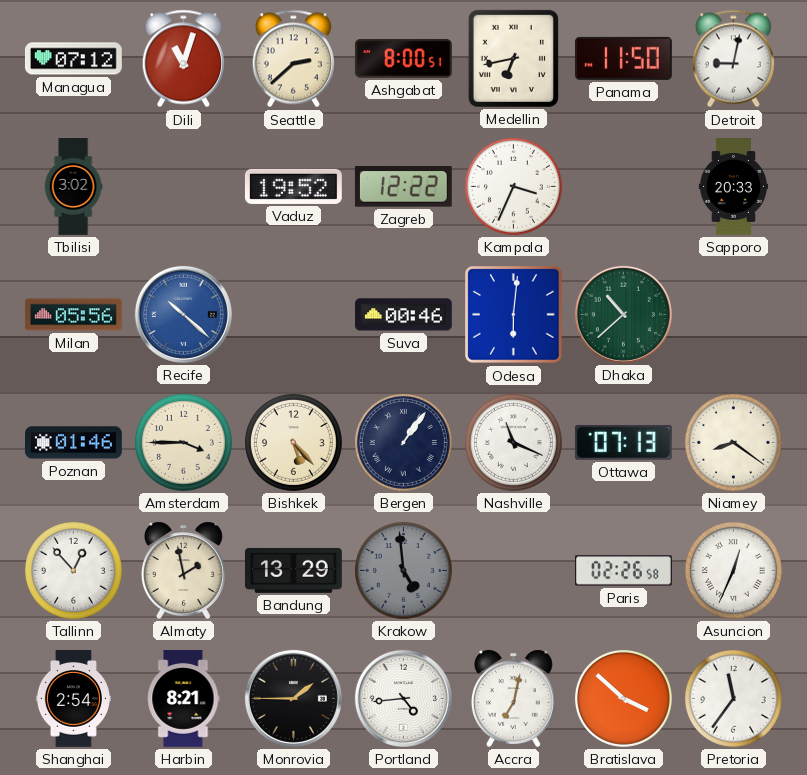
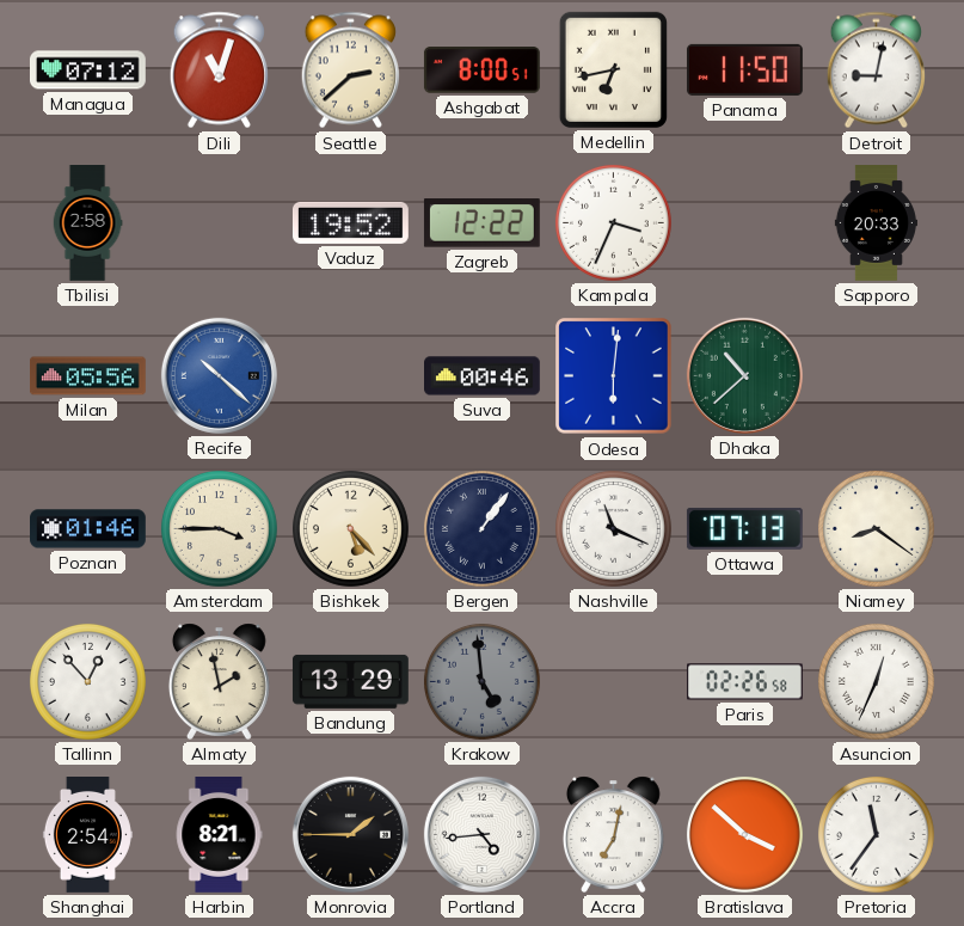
Tbilisi: 3:02 -> 2:58 (87, 223)
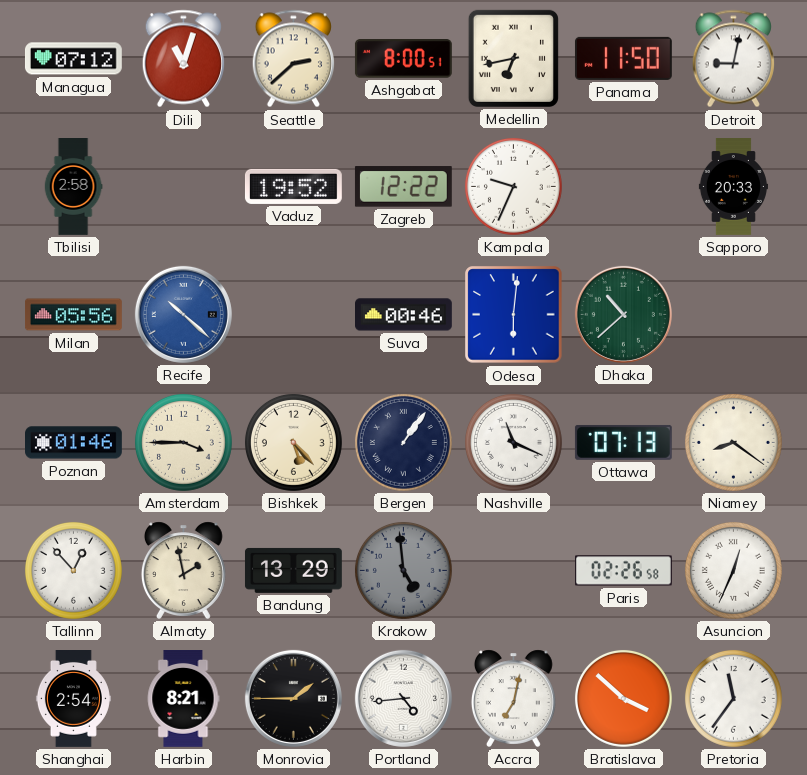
Kampala: 3:34 -> 9:34 (513, 186)
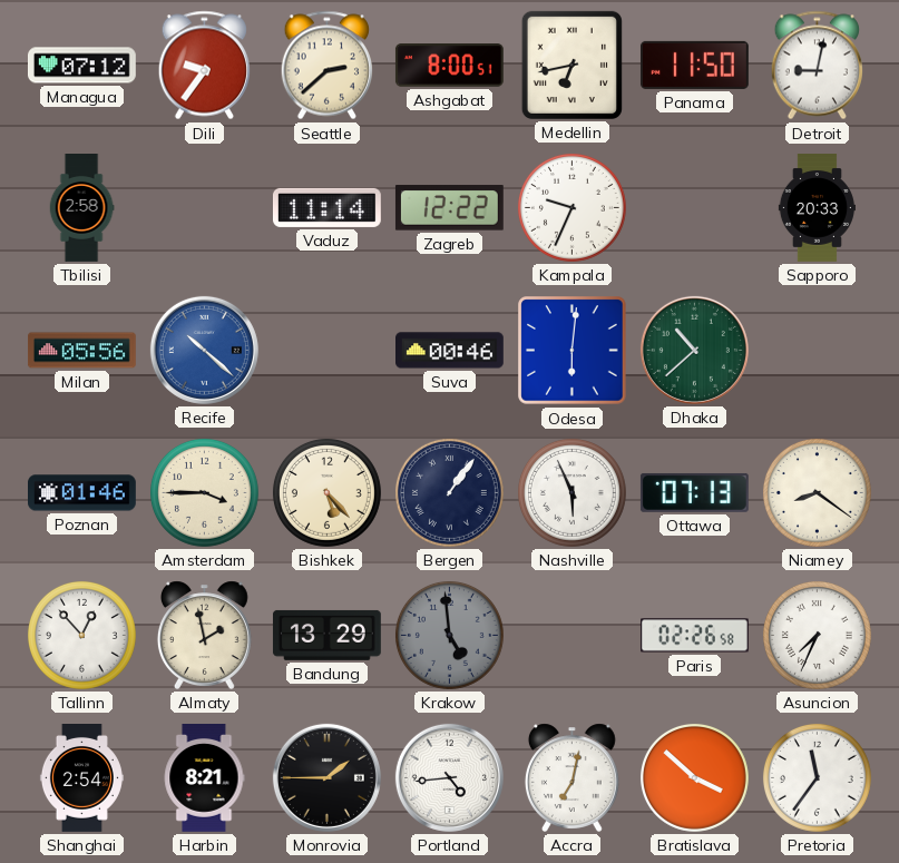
Dili: 11:03 -> 9:36 (204, 66)
Vaduz: 19:52 -> 11:14 (326, 207)
Nashville: 11:19 -> 5:56 (571, 492)
Asuncion: 12:34 -> 7:34 (817, 635)
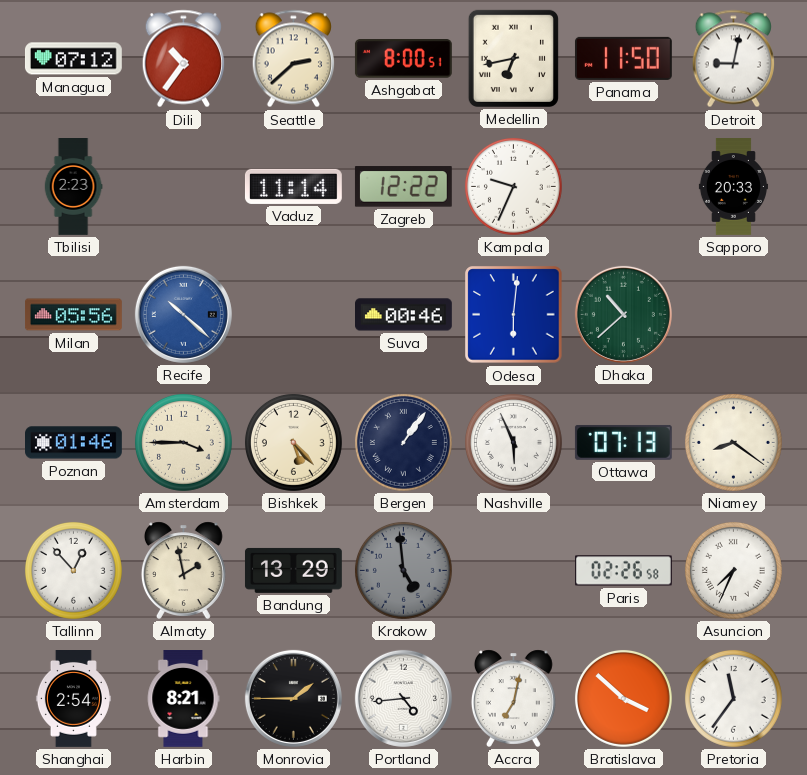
Dili: 9:36 -> 10:36 (183, 59)
Tbilisi: 2:58 -> 2:23 (73, 187)
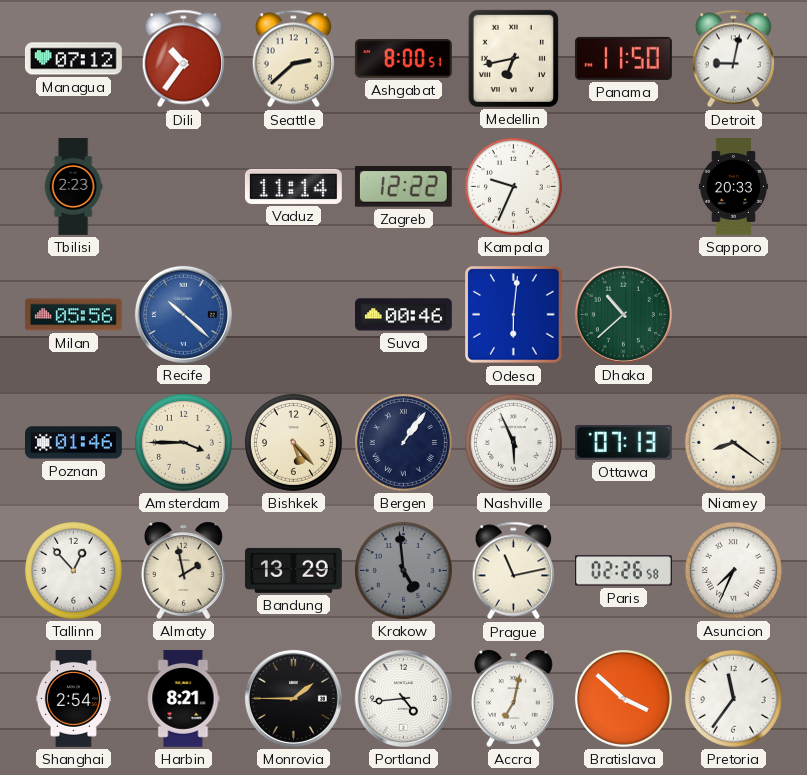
Prague: none -> 11:13 (513, 571)
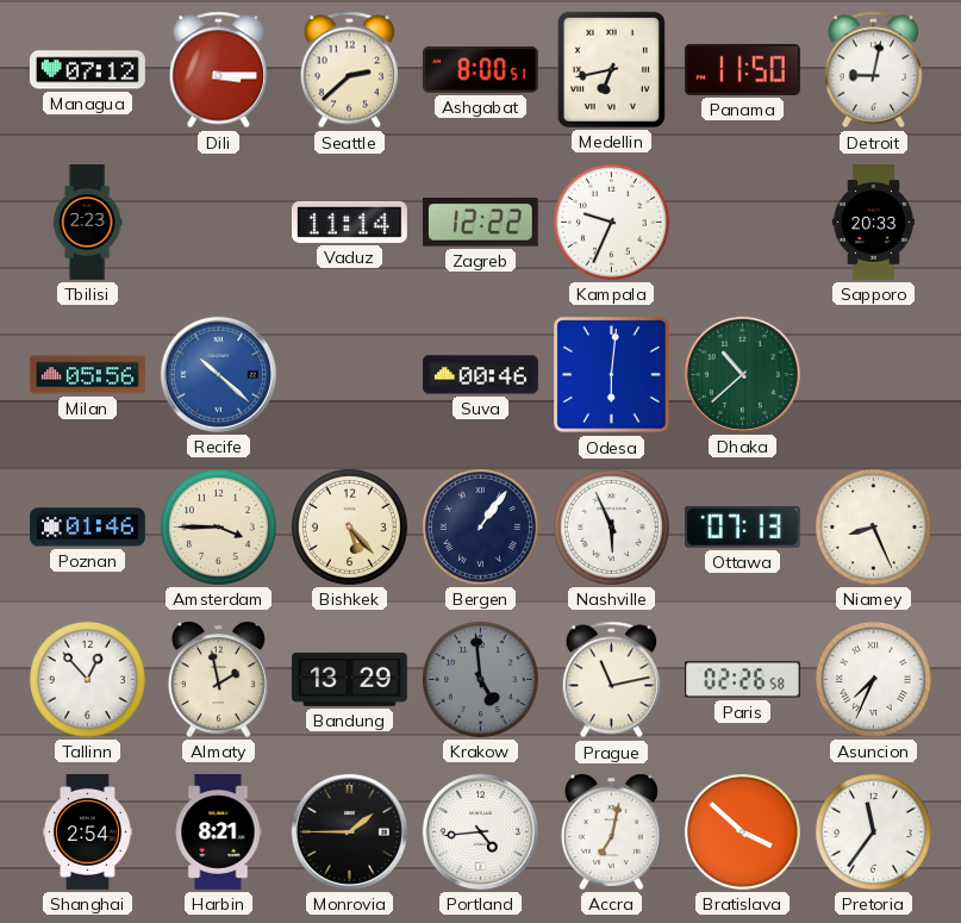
Dili: 10:36 -> 3:15 (218, 70)
Niamey: 8:21 -> 8:26 (873, 526)
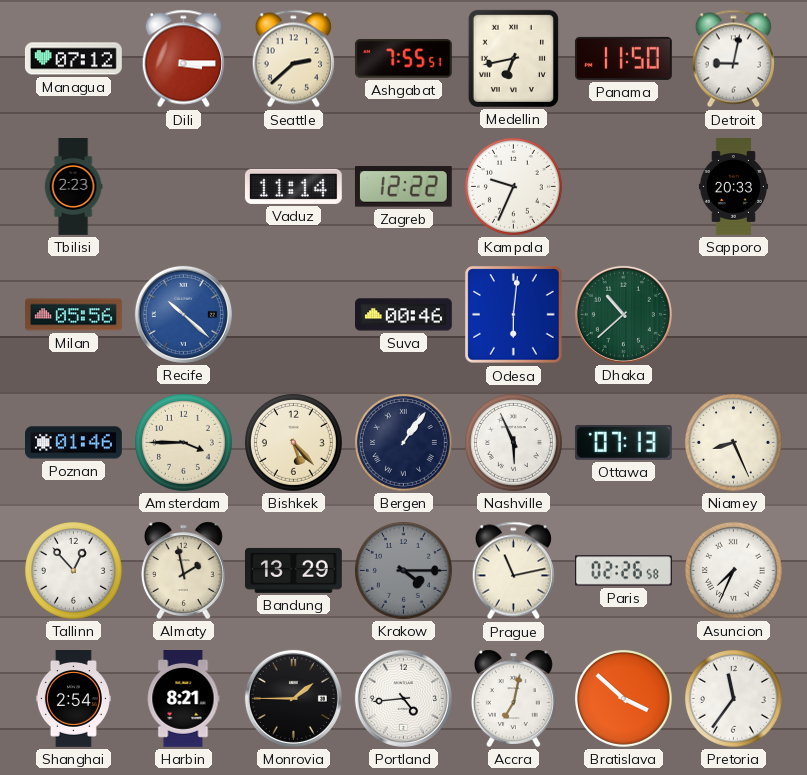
Ashgabat: 8:00 -> 7:55 (403, 59)
Krakow: 4:59 -> 4:15 (403, 570)
